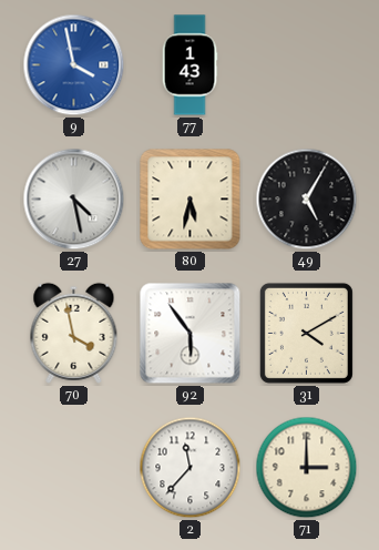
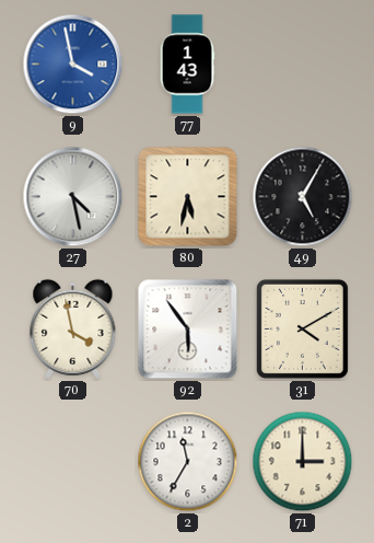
2: 11:37 -> 11:35 (188, 462)
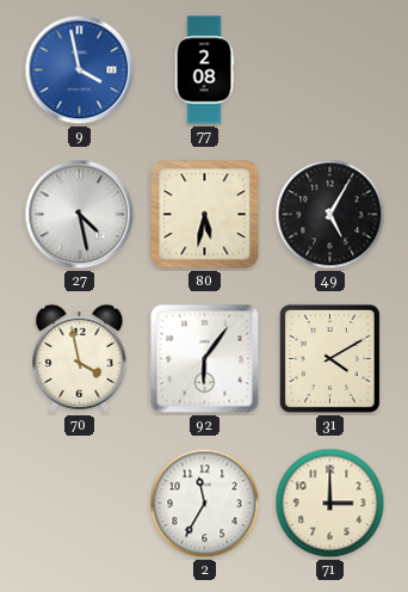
77: 1:43 -> 2:08 (204, 70)
92: 5:54 -> 6:06 (205, 359)
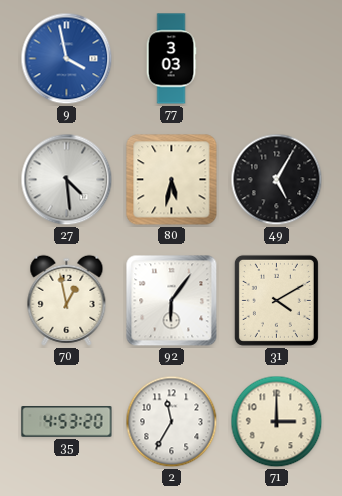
77: 2:08 -> 3:03 (171, 59)
27: 4:28 -> 4:29 (67, 180)
70: 3:58 -> 12:58 (67, 300)
35: none -> 4:53 (67, 422)
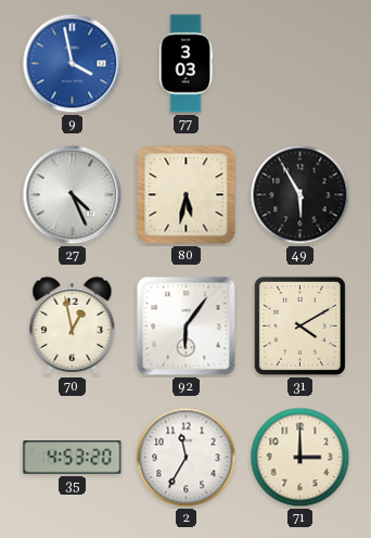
27: 4:29 -> 4:26 (73, 195)
49: 5:05 -> 5:55 (300, 195)
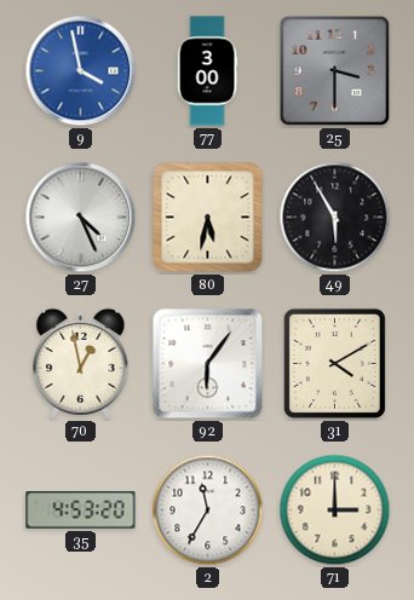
77: 3:03 -> 3:00 (207, 71)
25: none -> 3:30 (335, 71)
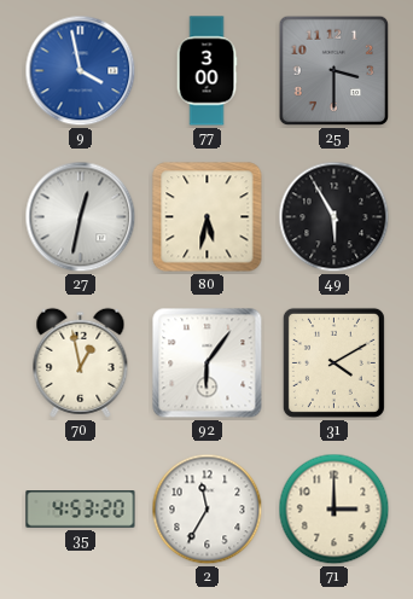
27: 4:26 -> 12:32 (81, 217)
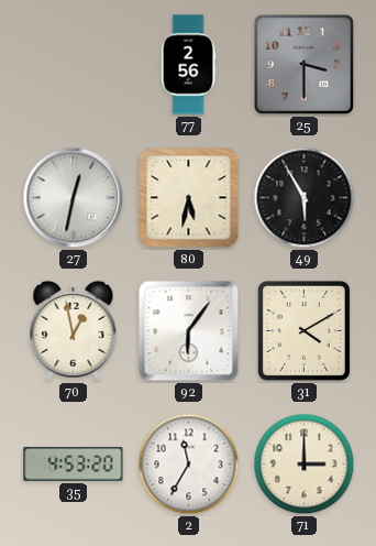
9: 3:58 -> none (81, 71)
77: 3:00 -> 2:56 (188, 65)
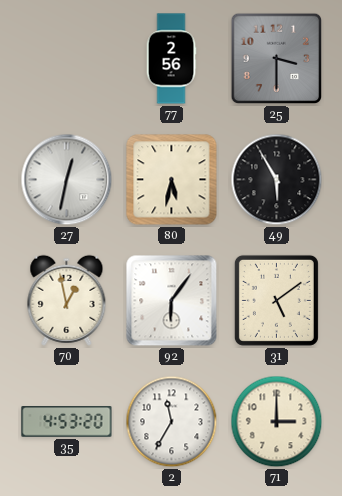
31: 4:10 -> 5:09 (276, 300)
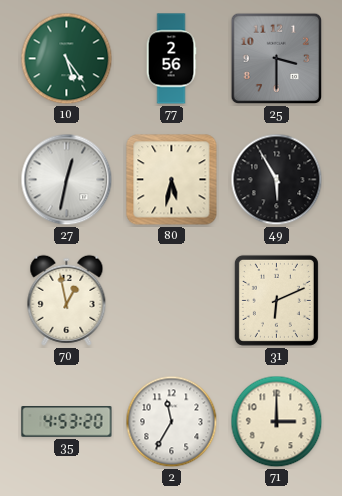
10: none -> 5:24 (67, 59)
92: 6:06 -> none (172, 301)
31: 5:09 -> 6:11 (276, 300)
